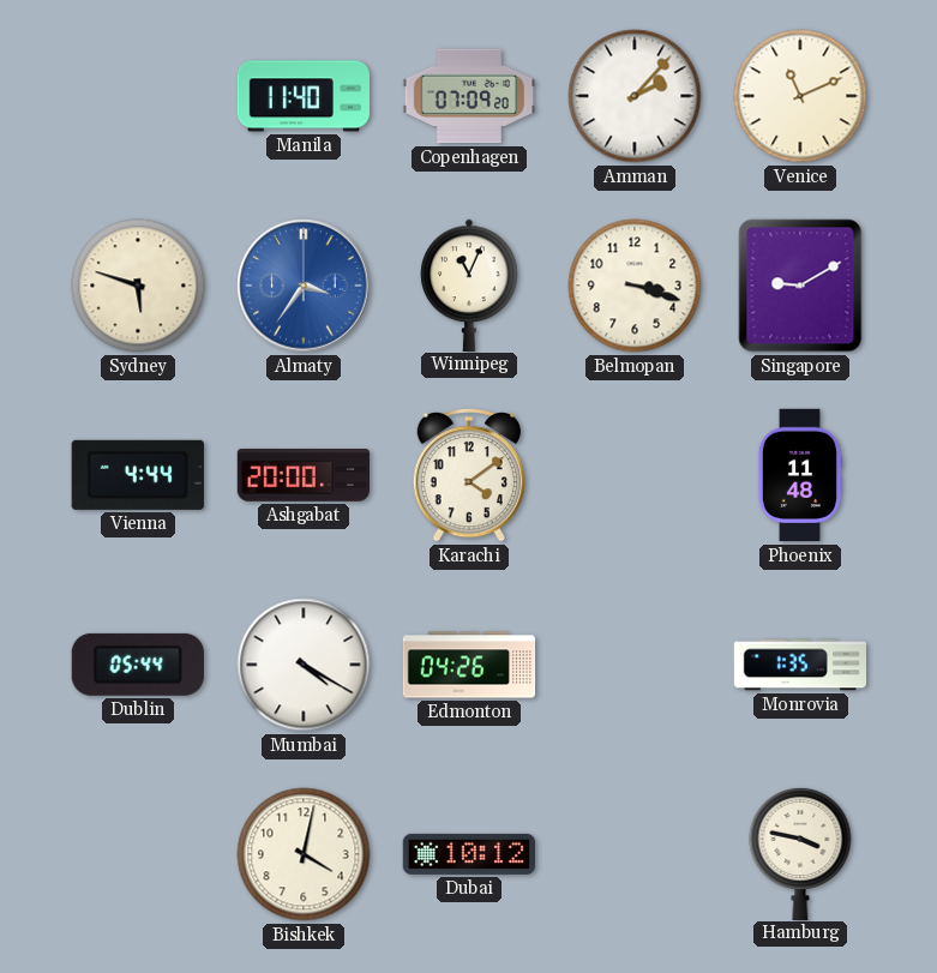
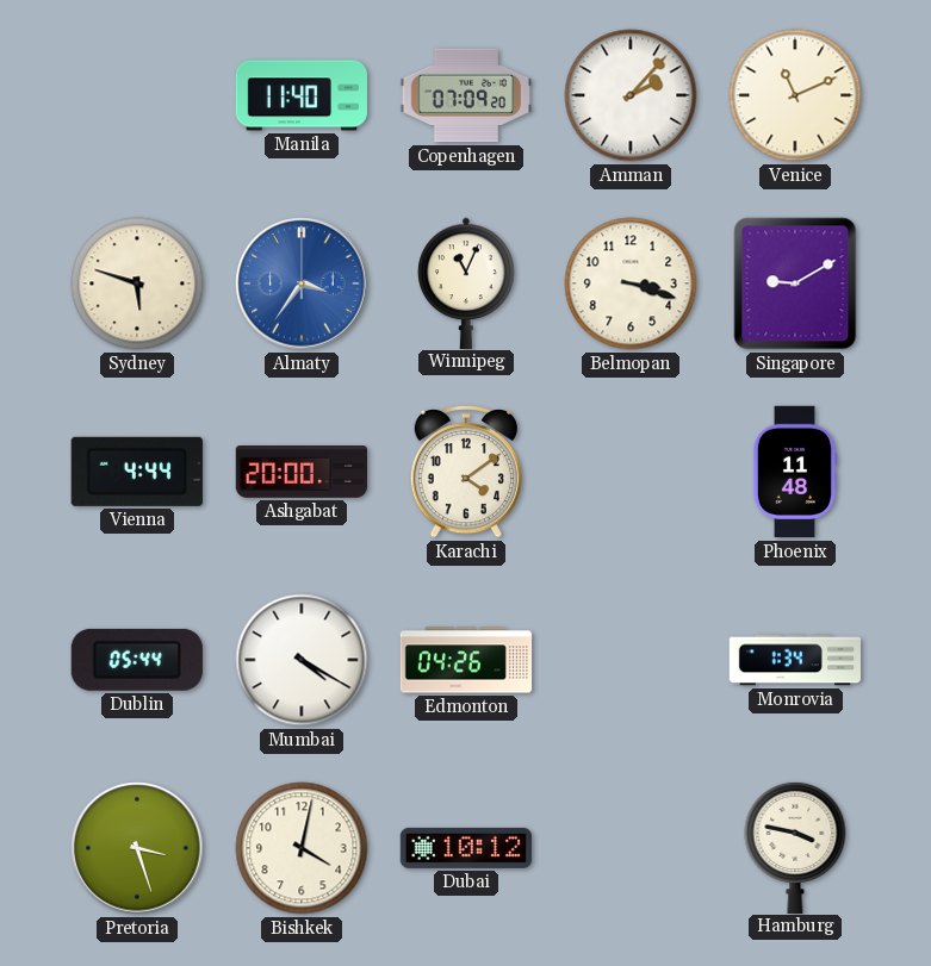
Monrovia: 1:35 -> 1:34 (794, 660)
Pretoria: none -> 3:27 (137, 848)
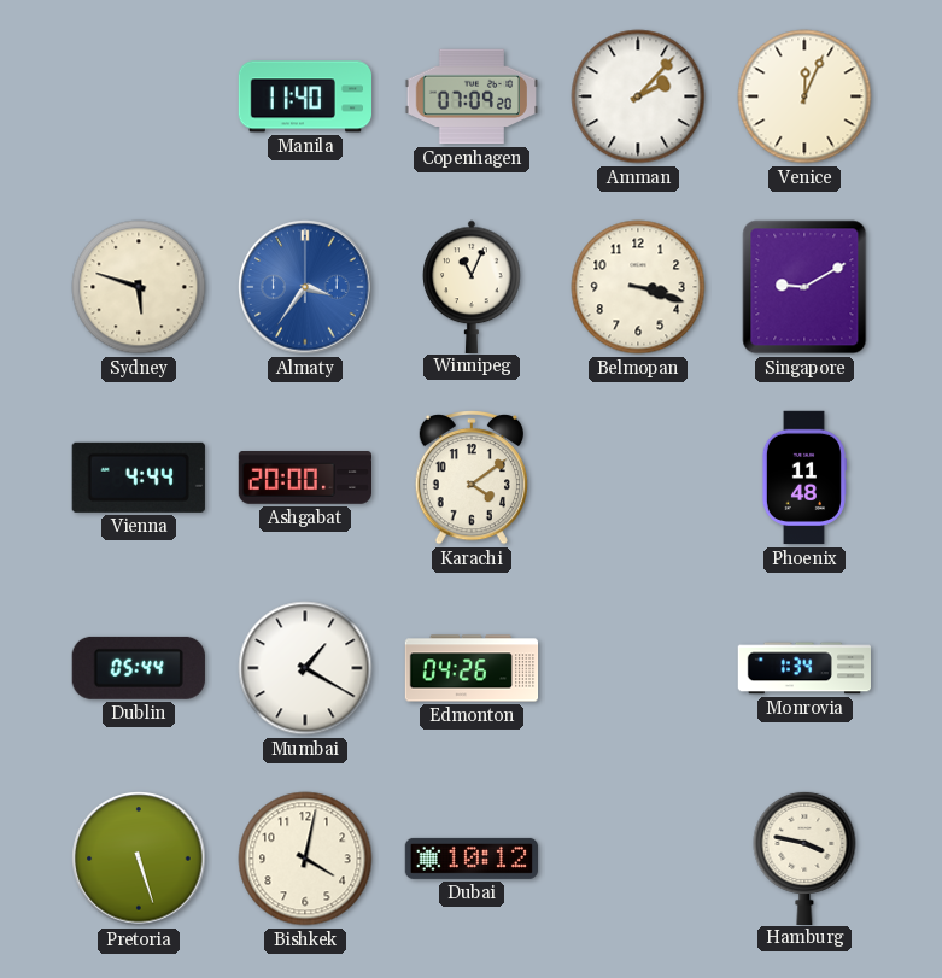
Venice: 11:11 -> 12:04 (804, 96)
Mumbai: 4:20 -> 1:20 (305, 668)
Pretoria: 3:27 -> 5:27 (139, 859)
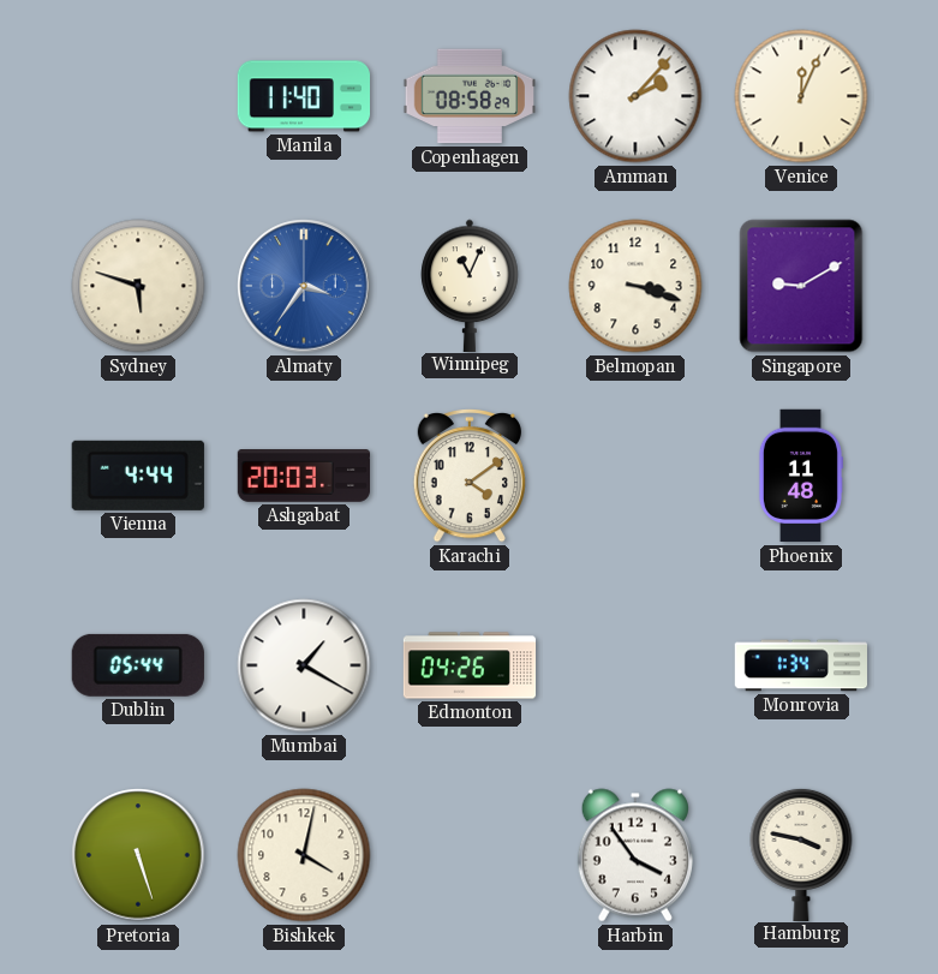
Copenhagen: 07:09 -> 08:58 (468, 96)
Ashgabat: 20:00 -> 20:03 (303, 477)
Dubai: 10:12 -> none (470, 859)
Harbin: none -> 3:54 (635, 855)
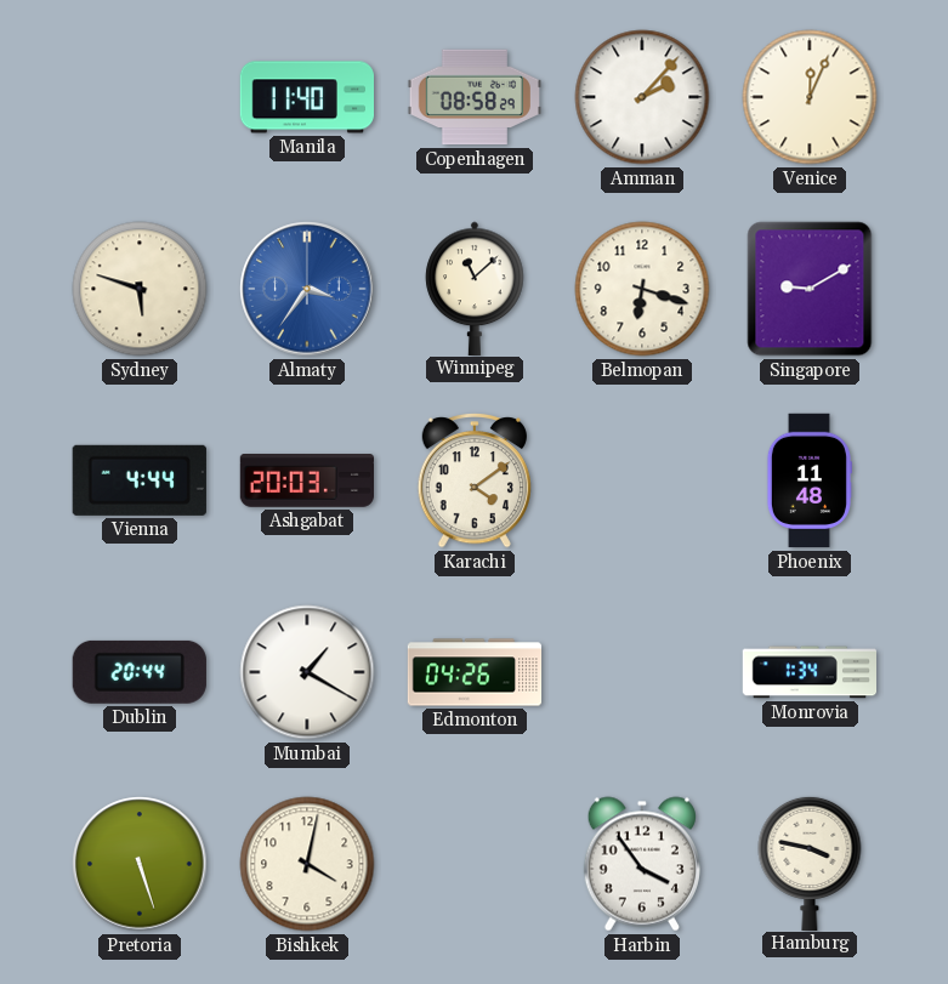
Winnipeg: 11:04 -> 11:08 (475, 288)
Belmopan: 3:18 -> 6:18 (642, 289)
Dublin: 05:44 -> 20:44 (140, 672)
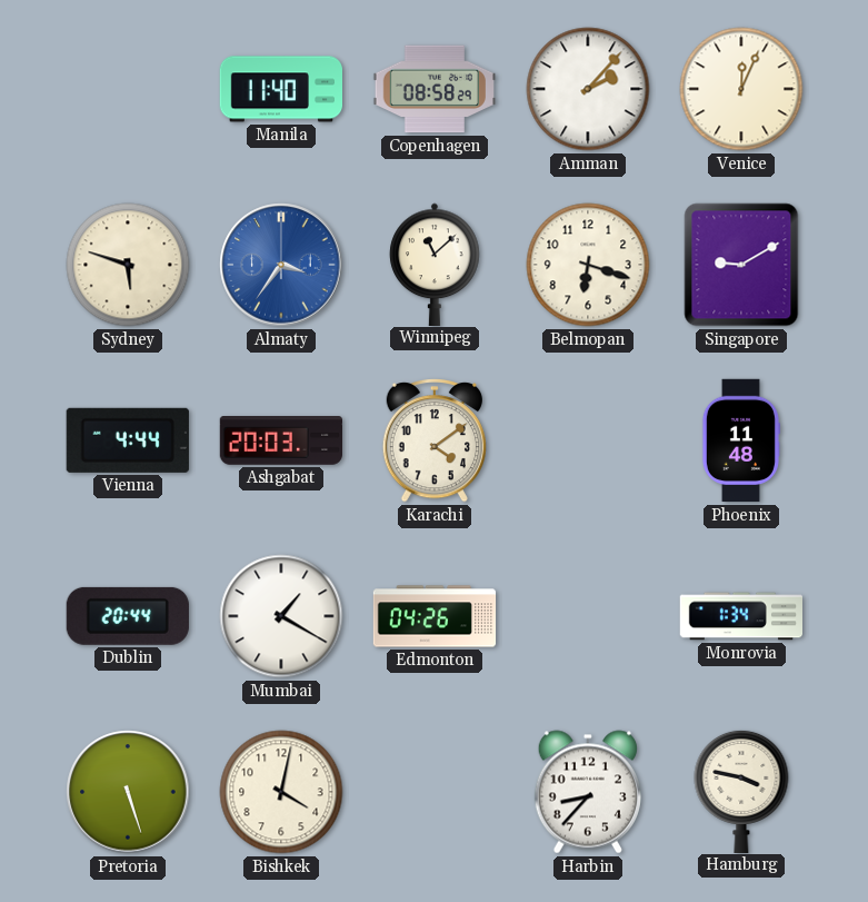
Harbin: 3:54 -> 8:37 (588, 792)
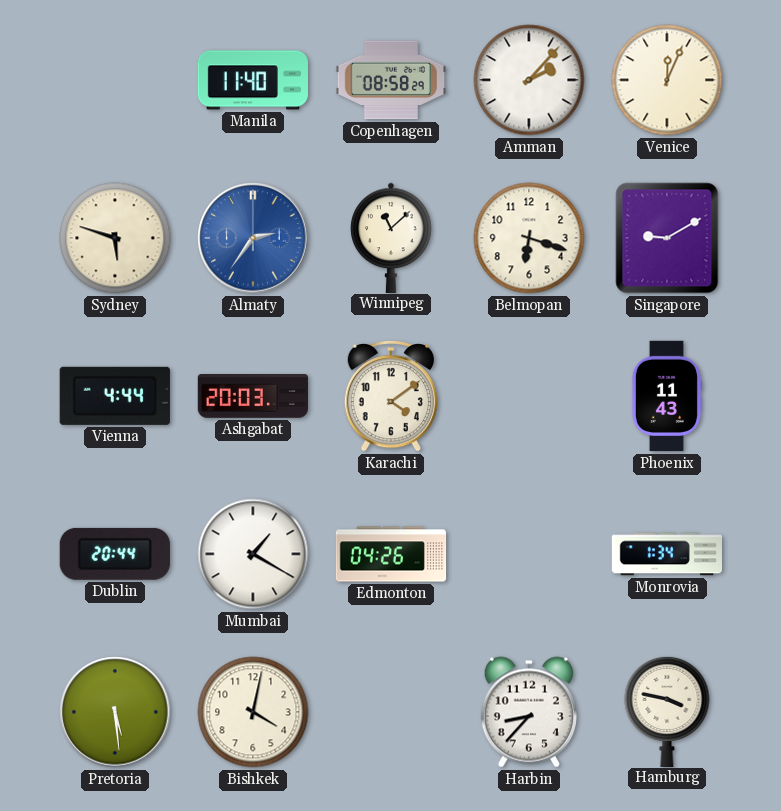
Almaty: 3:36 -> 2:36 (253, 238)
Phoenix: 11:48 -> 11:43 (666, 396)
Pretoria: 5:27 -> 5:29 (115, 712)
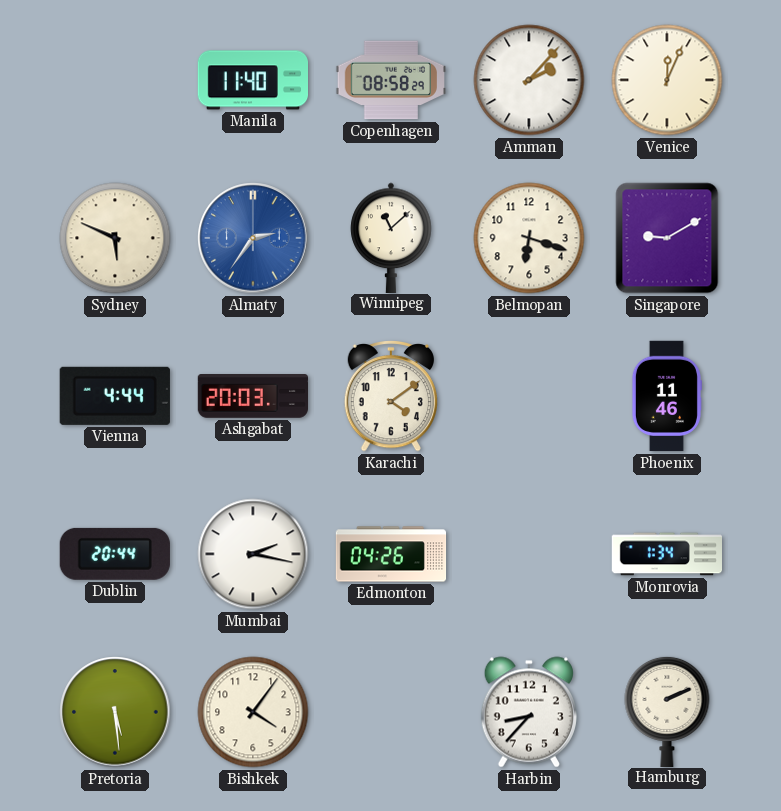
Sydney: 5:48 -> 5:49 (115, 238)
Phoenix: 11:43 -> 11:46 (666, 396)
Mumbai: 1:20 -> 2:17 (253, 554)
Bishkek: 4:02 -> 4:06 (253, 712)
Hamburg: 3:47 -> 2:11 (667, 711)
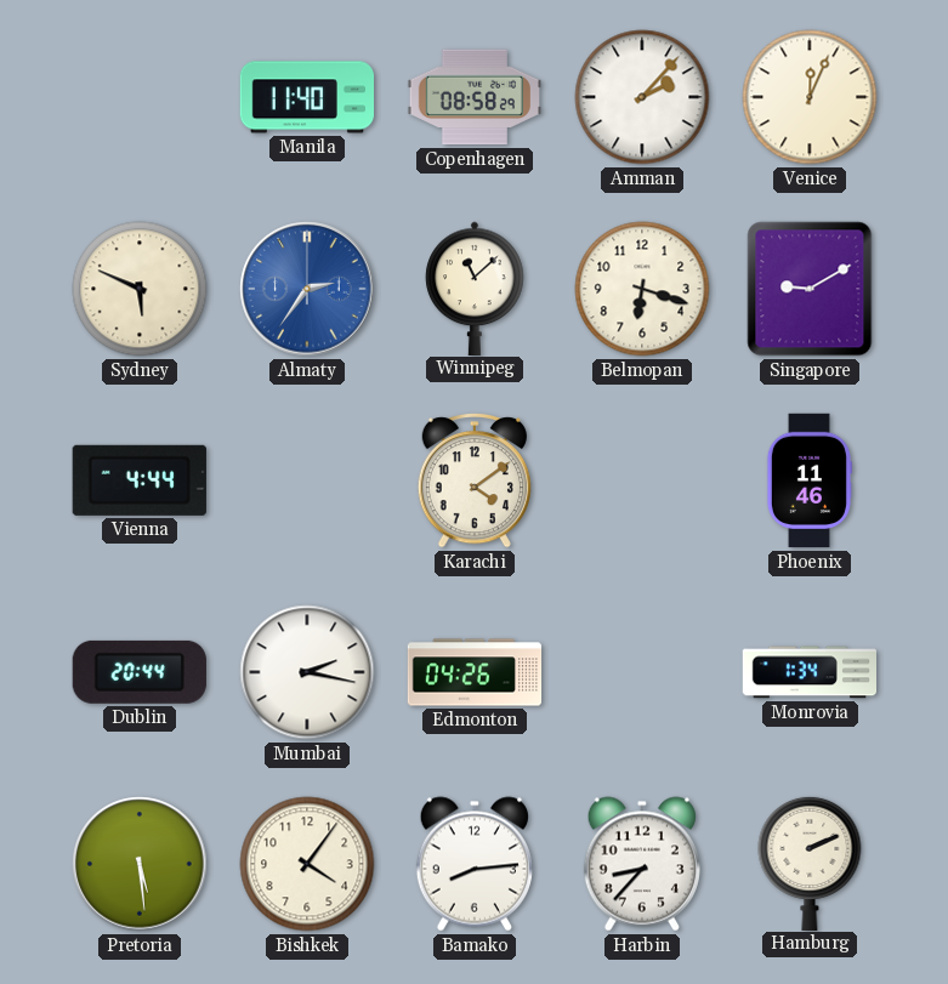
Ashgabat: 20:03 -> none (252, 397)
Bamako: none -> 8:14 (475, 864)
